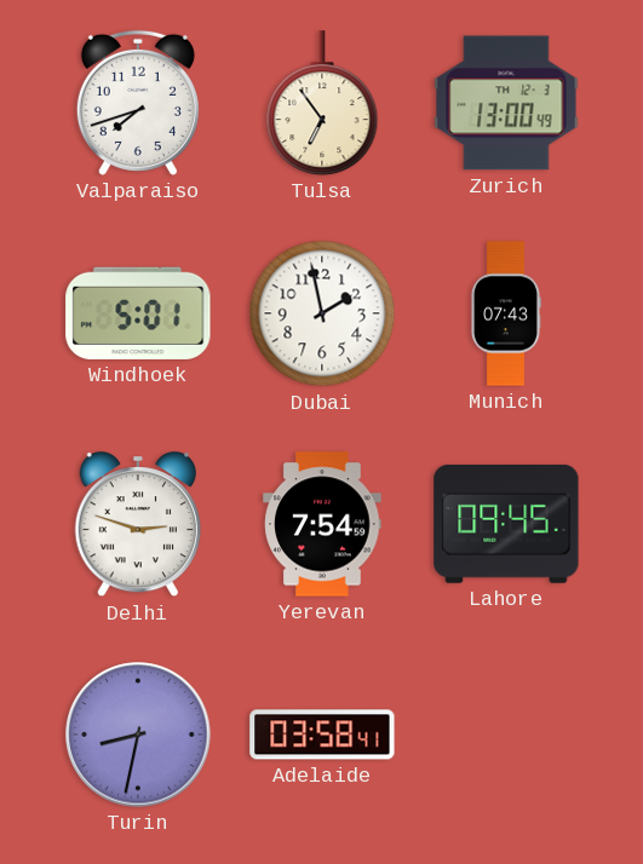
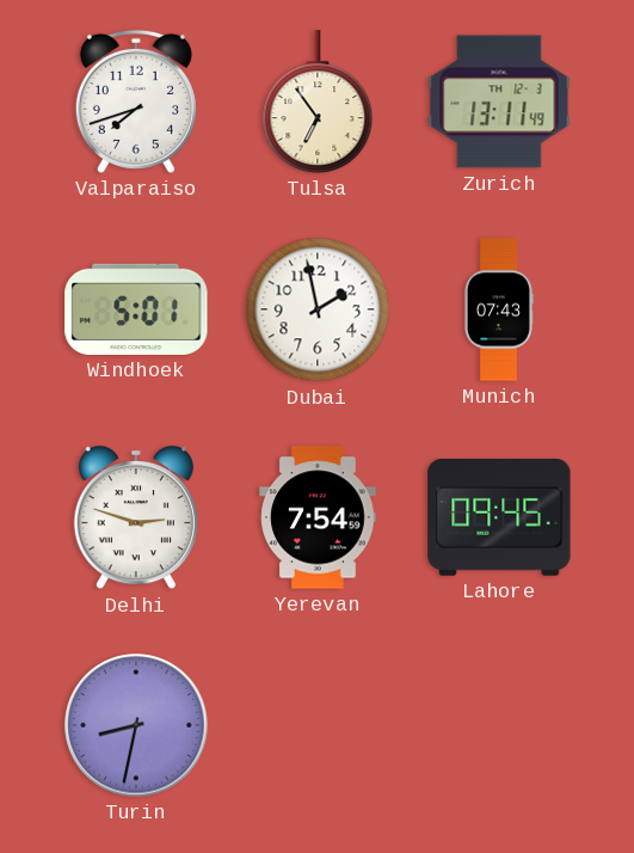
Zurich: 13:00 -> 13:11 (499, 102)
Adelaide: 03:58 -> none (322, 735)
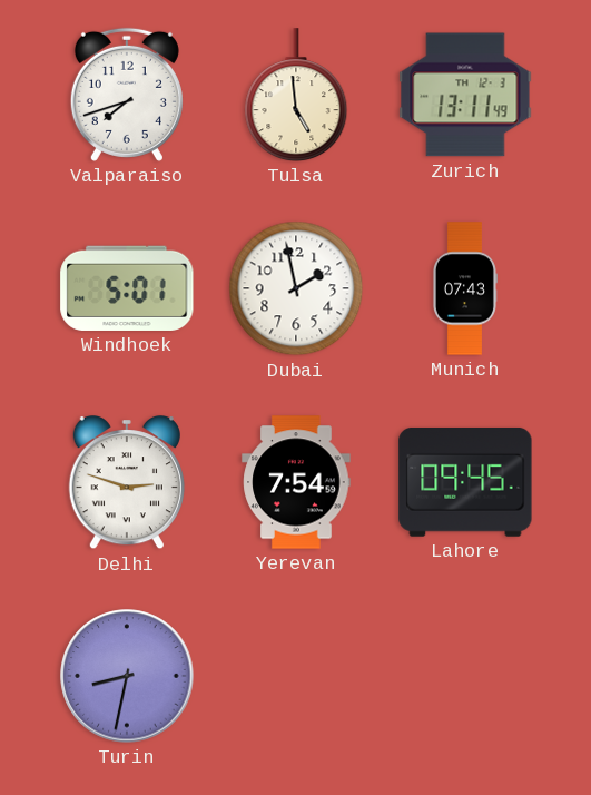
Tulsa: 6:54 -> 4:59 (296, 95)
